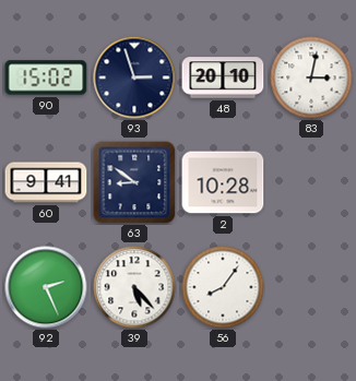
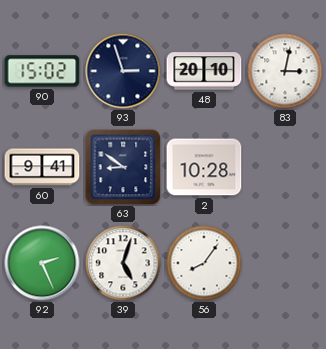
39: 5:23 -> 5:03 (123, 263)
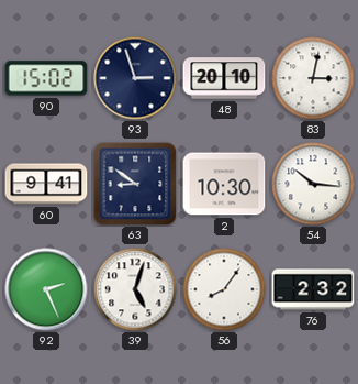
2: 10:28 -> 10:30 (224, 184)
54: none -> 10:16 (313, 184)
76: none -> 2:32 (313, 289)
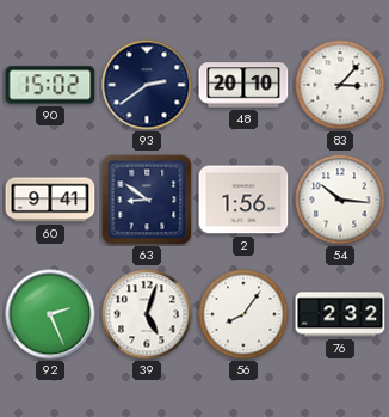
93: 2:57 -> 2:39 (147, 85)
83: 3:02 -> 3:07 (340, 85)
2: 10:30 -> 1:56 (243, 200)
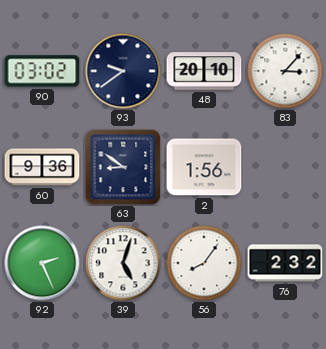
90: 15:02 -> 03:02 (42, 71)
93: 2:39 -> 9:39 (123, 71)
60: 9:41 -> 9:36 (42, 167)
54: 10:16 -> none (340, 200)
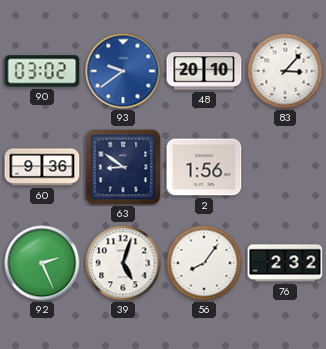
93 dial: navy -> blue (123, 71)
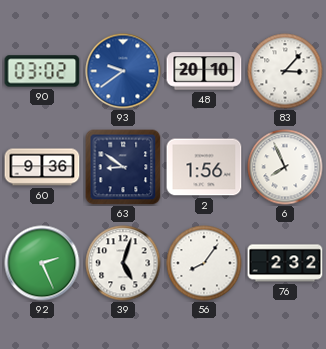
6: none -> 7:56 (285, 167)
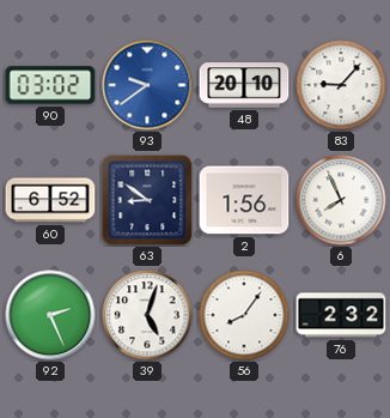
83: 3:07 -> 9:07 (341, 85)
60: 9:36 -> 6:52 (50, 200)
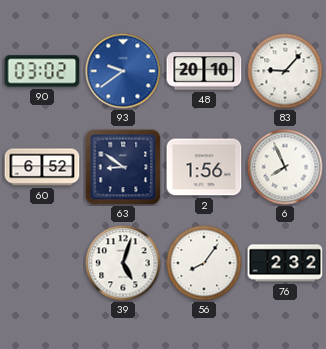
92: 2:26 -> none (50, 315)
